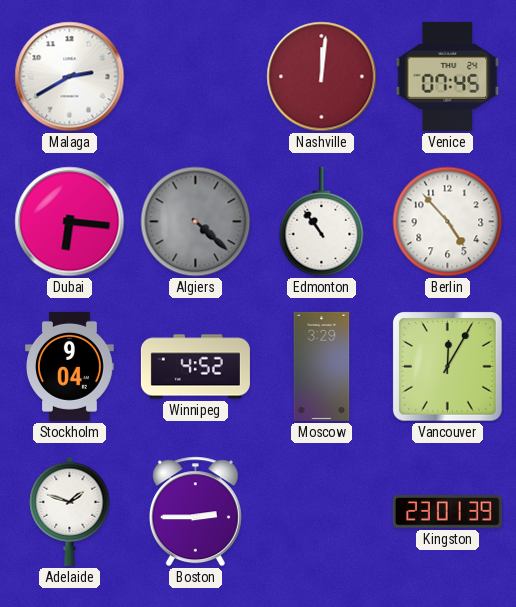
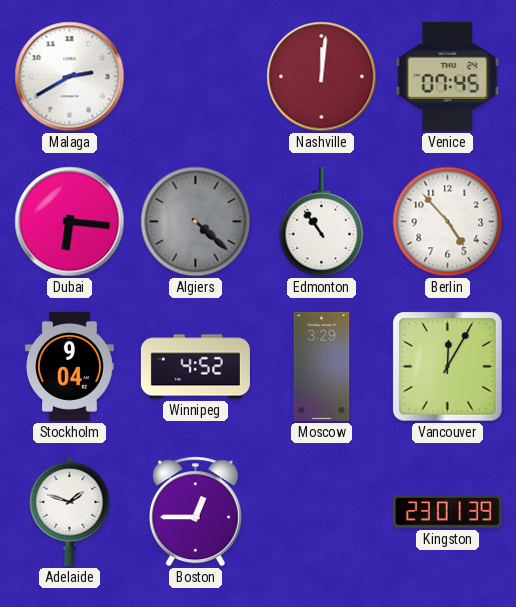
Boston: 2:45 -> 12:45 (195, 512)
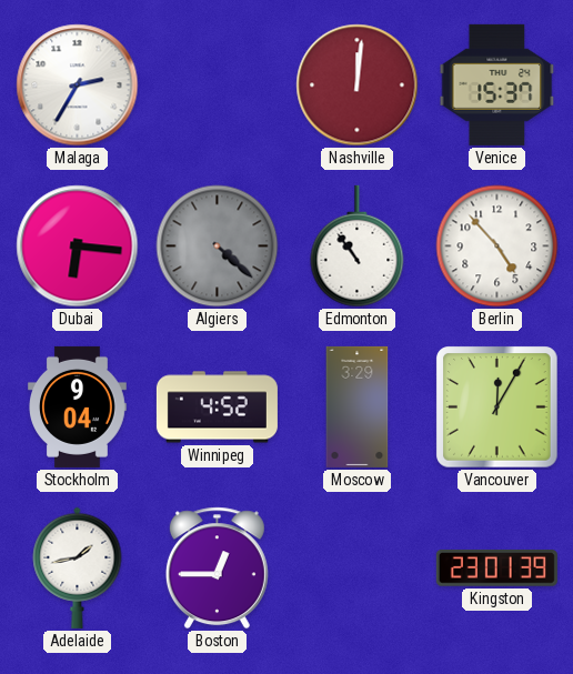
Malaga: 2:40 -> 2:35 (78, 85)
Venice: 07:45 -> 15:37 (497, 84)
Adelaide: 1:48 -> 1:43 (78, 567)
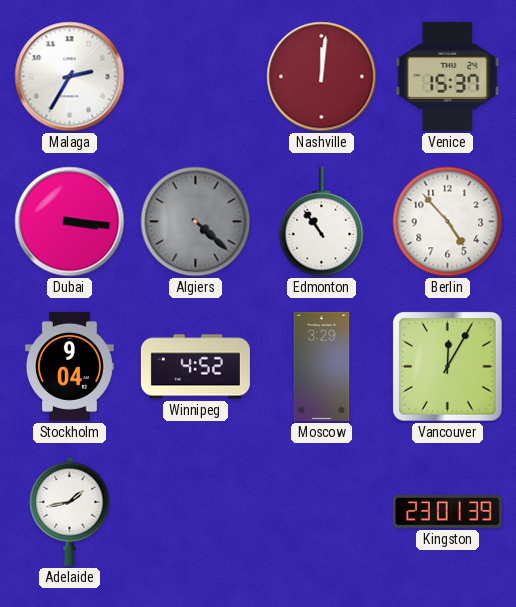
Dubai: 6:16 -> 3:16 (70, 222)
Boston: 12:45 -> none (217, 569)
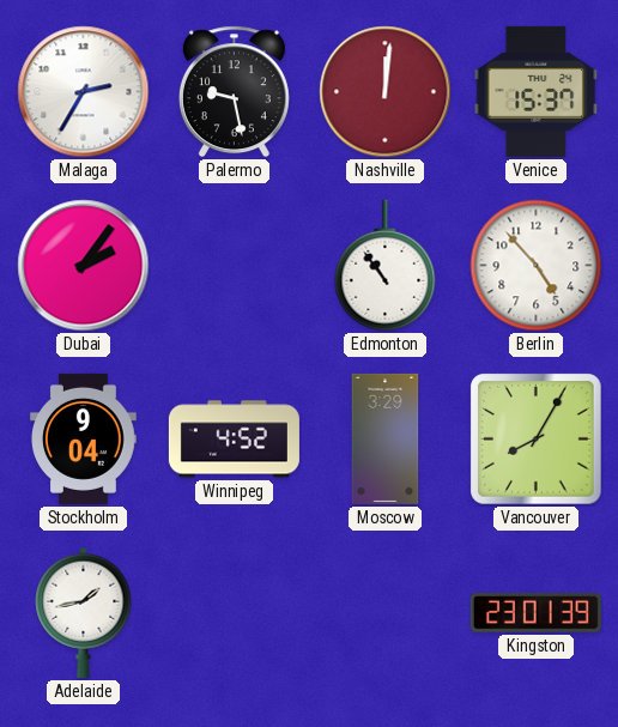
Palermo: none -> 9:28 (234, 92)
Dubai: 3:16 -> 2:06 (84, 266)
Algiers: 4:22 -> none (196, 222)
Vancouver: 12:05 -> 8:05 (537, 440)
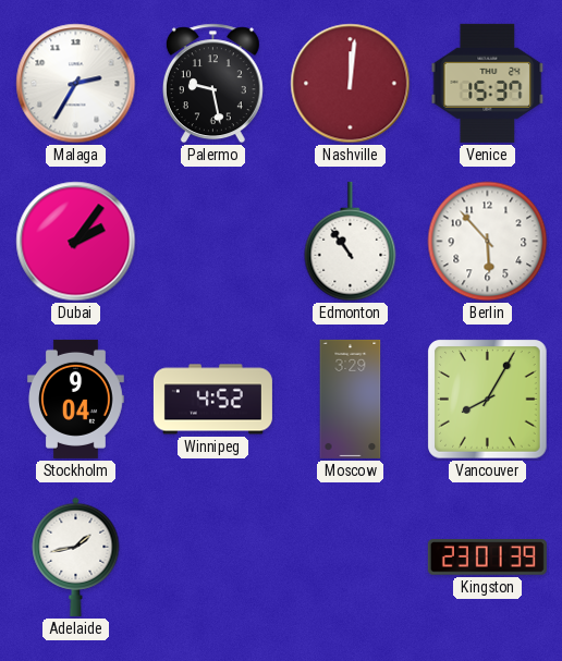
Berlin: 4:53 -> 5:53 (488, 242)
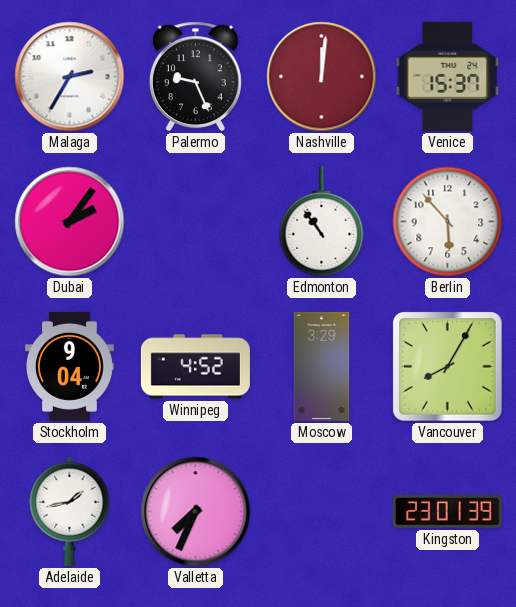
Palermo: 9:28 -> 9:26 (195, 77)
Valletta: none -> 7:34 (196, 512)
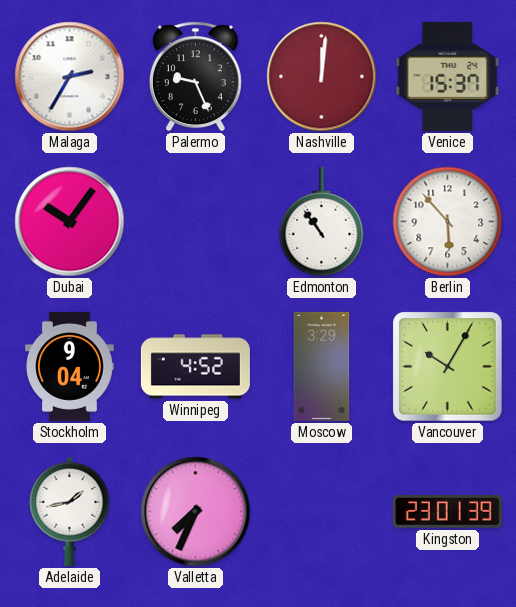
Dubai: 2:06 -> 10:06 (70, 222)
Vancouver: 8:05 -> 10:05 (448, 367)
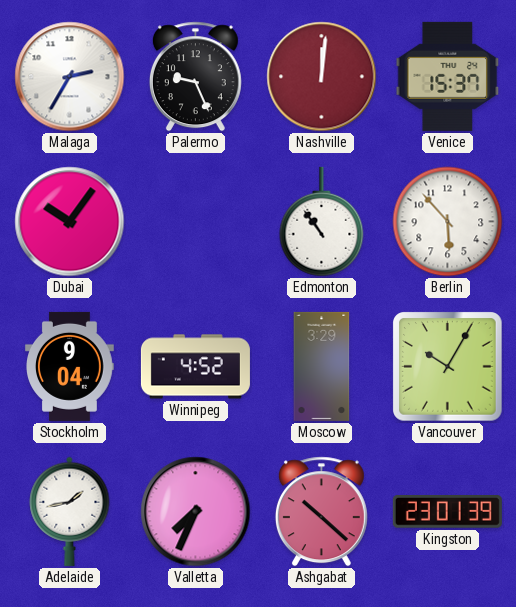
Ashgabat: none -> 10:22 (321, 512)
